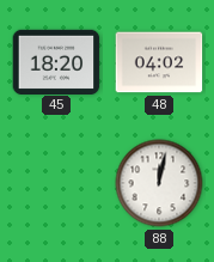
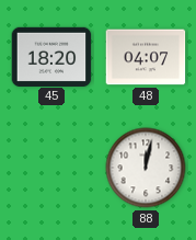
48: 04:02 -> 04:07 (146, 57)
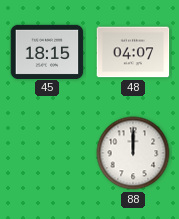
45: 18:20 -> 18:15 (47, 51)
88: 12:02 -> 12:00 (133, 153)
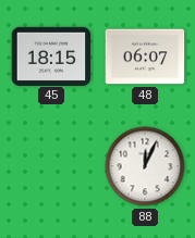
48: 04:07 -> 06:07 (145, 57)
88: 12:00 -> 12:04 (145, 166)
